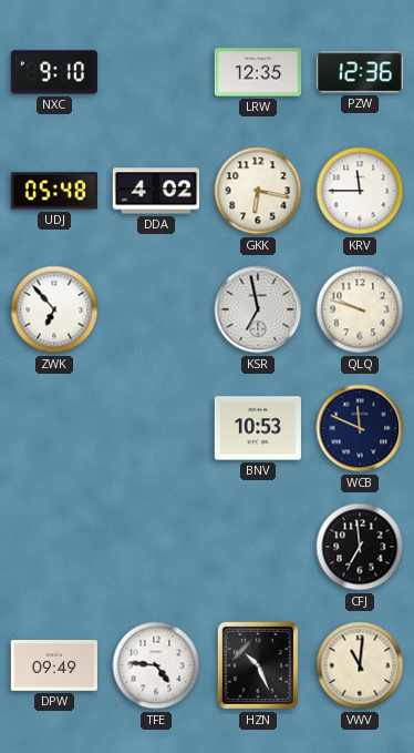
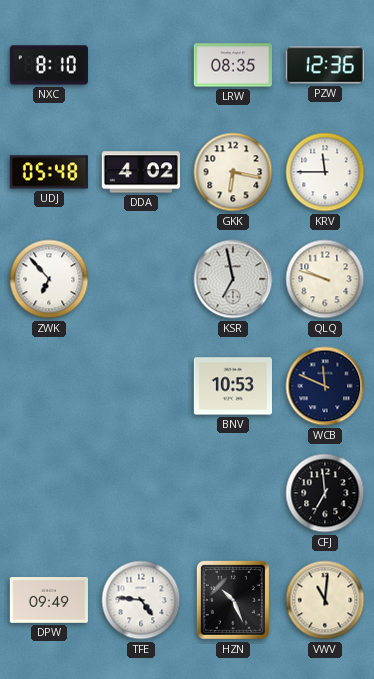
NXC: 9:10 -> 8:10 (49, 65)
LRW: 12:35 -> 08:35 (233, 65)
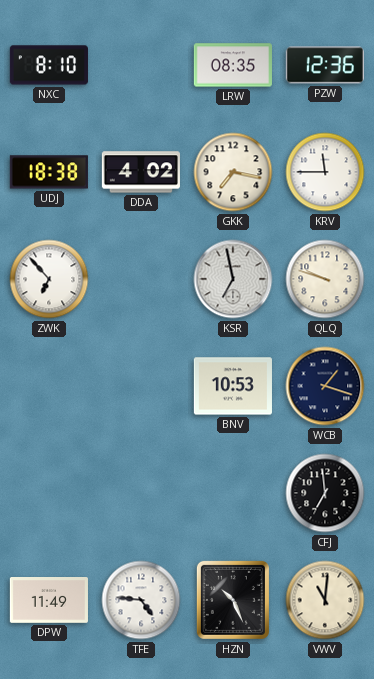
UDJ: 05:48 -> 18:38 (49, 172)
GKK: 6:17 -> 7:17 (233, 172)
WCB: 11:49 -> 1:18 (325, 386)
DPW: 09:49 -> 11:49 (49, 601)
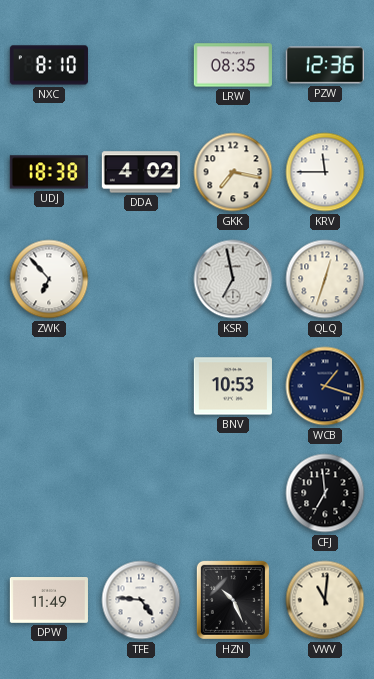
QLQ: 9:48 -> 12:33 (325, 279)
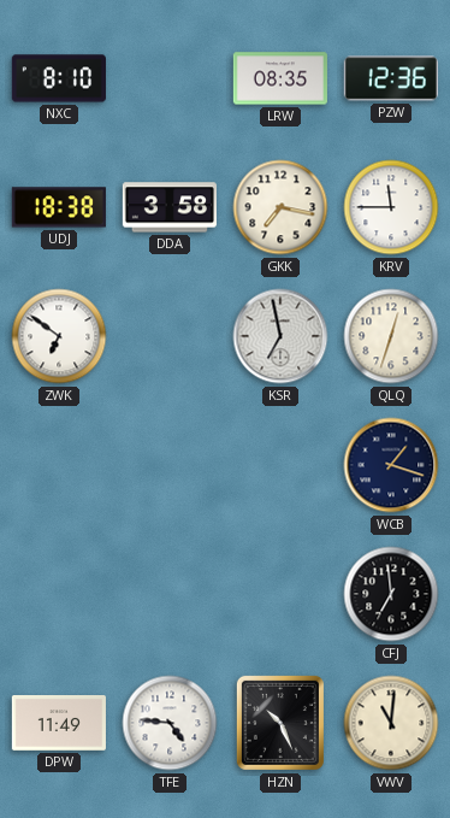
DDA: 4:02 -> 3:58 (170, 207)
ZWK: 6:53 -> 6:51 (59, 336)
BNV: 10:53 -> none (233, 386)
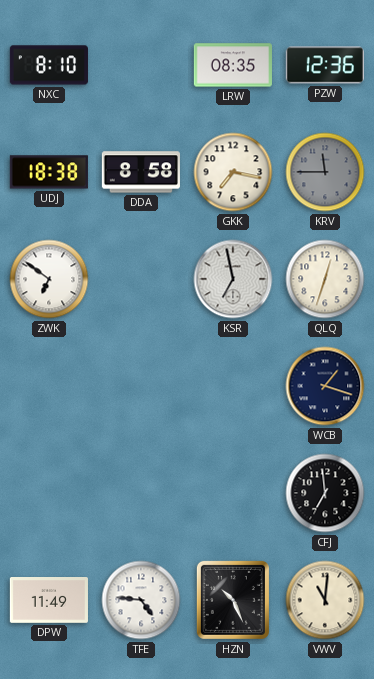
DDA: 3:58 -> 8:58 (141, 172)
KRV dial: white -> grey (325, 172)
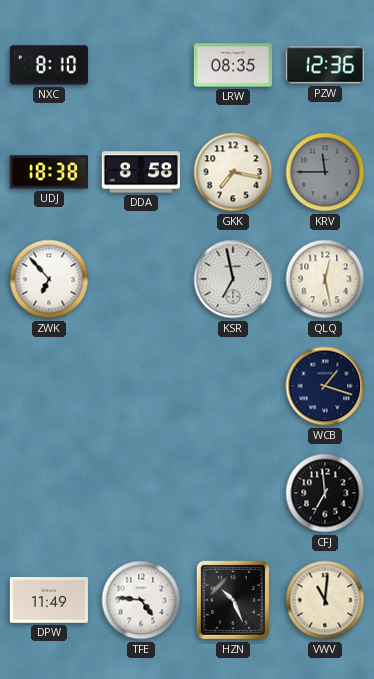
ZWK: 6:51 -> 6:53 (49, 279)
QLQ: 12:33 -> 12:28 (325, 279)
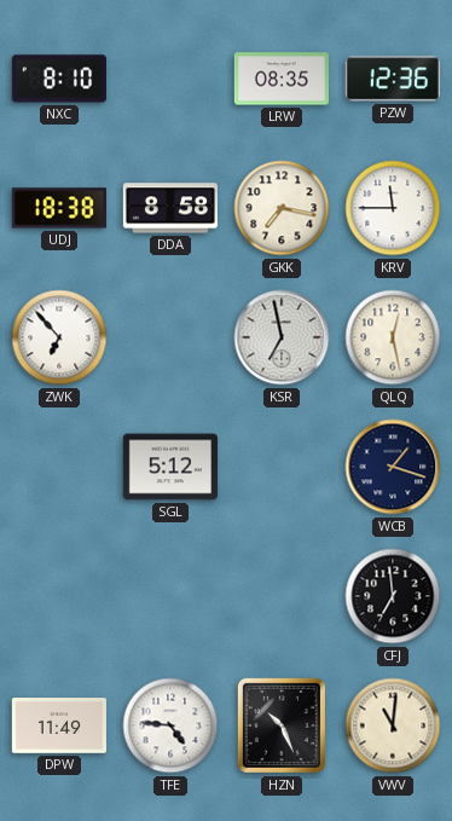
KRV dial: grey -> white (393, 208)
SGL: none -> 5:12 (170, 467)
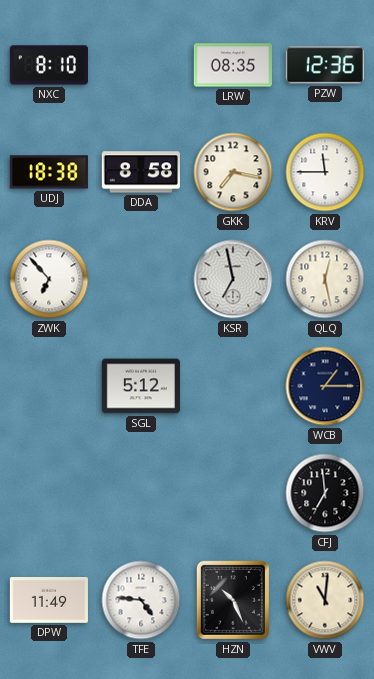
WCB: 1:18 -> 1:15 (325, 386)
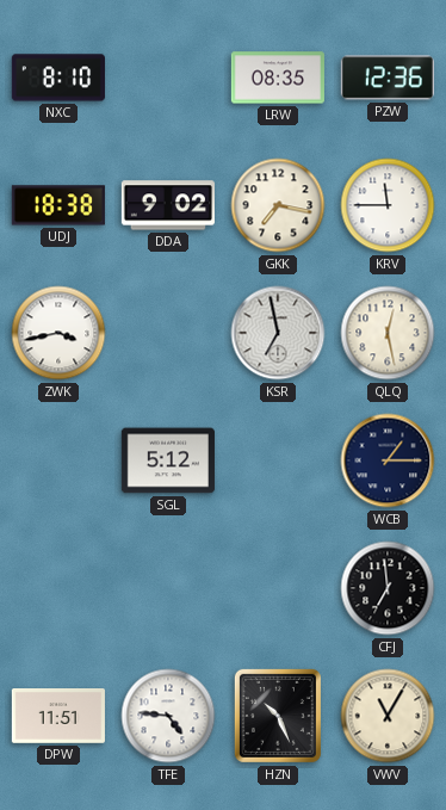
DDA: 8:58 -> 9:02 (168, 205)
ZWK: 6:53 -> 3:43 (58, 333)
DPW: 11:49 -> 11:51 (58, 717)
VWV: 11:01 -> 11:05 (388, 716)
